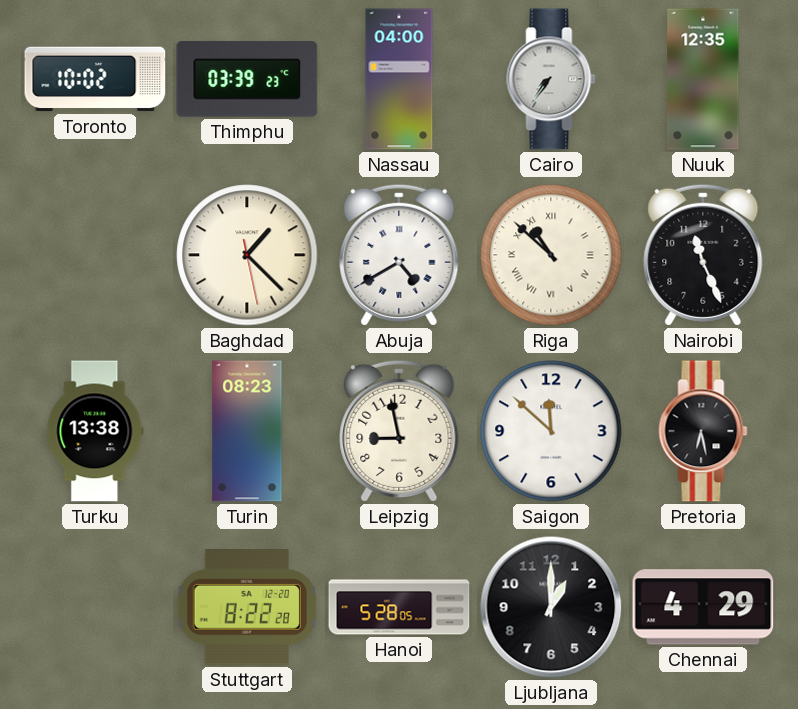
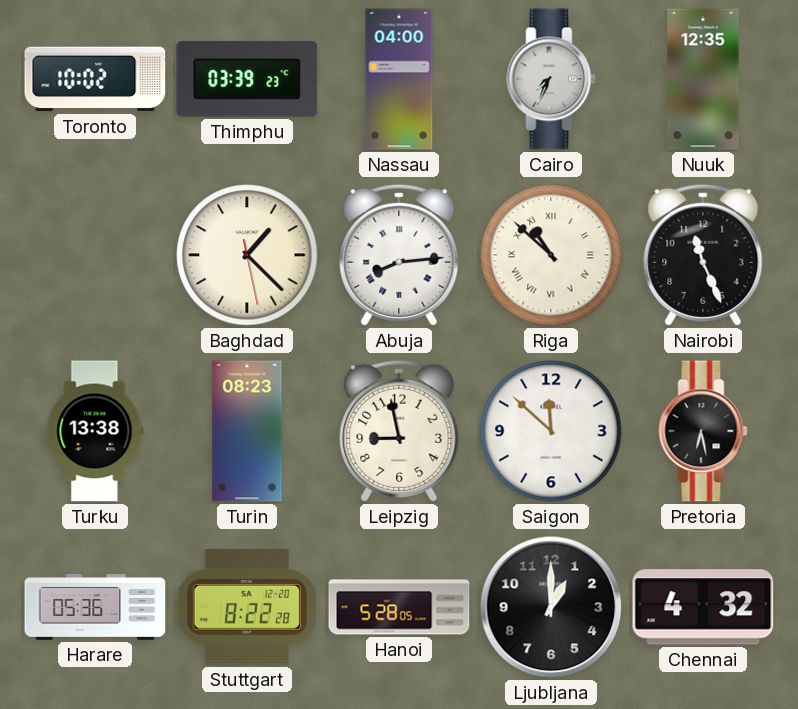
Cairo: 7:36 -> 7:34 (551, 79)
Abuja: 4:40 -> 8:14 (399, 255)
Harare: none -> 05:36 (95, 608)
Chennai: 4:29 -> 4:32 (703, 607)
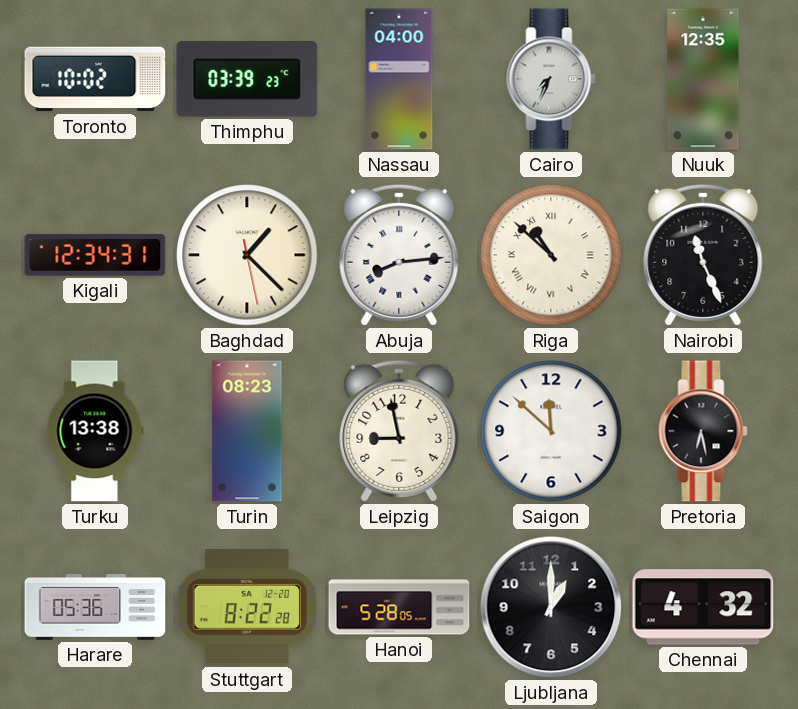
Kigali: none -> 12:34 (95, 255)
